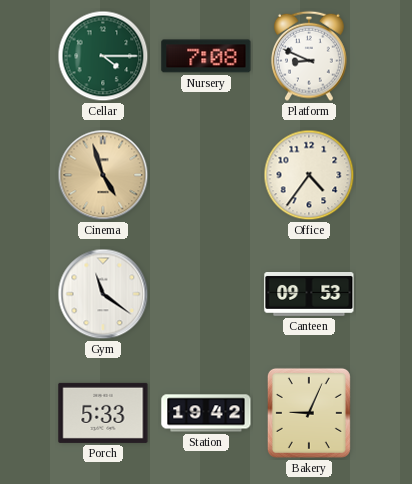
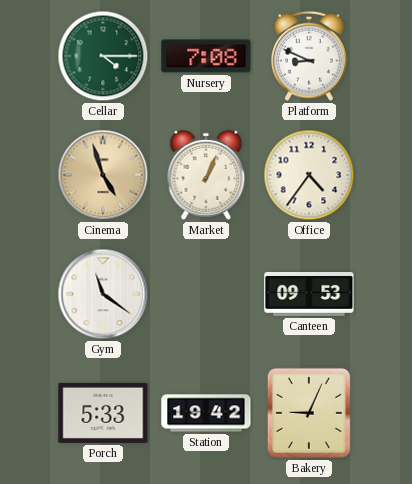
Market: none -> 1:04 (206, 175)
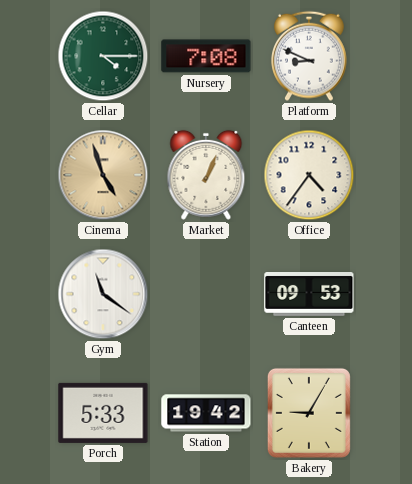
Bakery: 9:04 -> 9:05 (309, 413)
